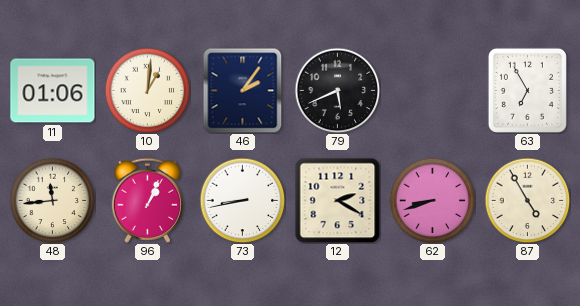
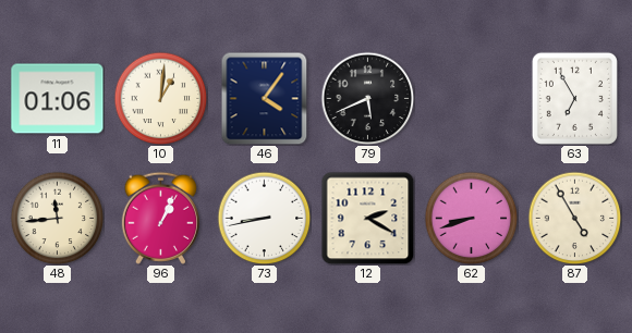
46: 2:06 -> 4:06 (265, 98)
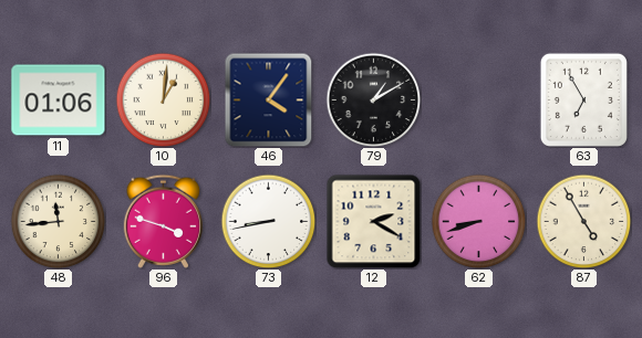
79: 5:41 -> 1:10 (373, 99)
96: 1:04 -> 3:48 (163, 221)
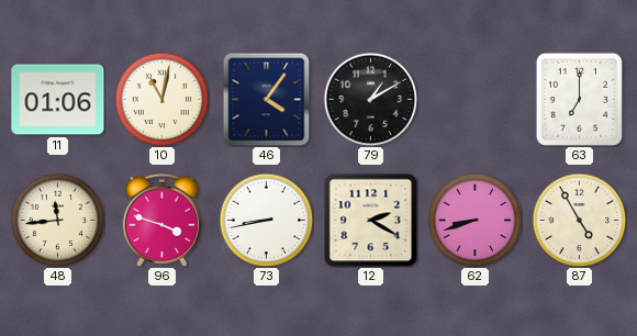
10: 1:01 -> 11:02 (161, 99)
63: 6:55 -> 7:00 (579, 99)
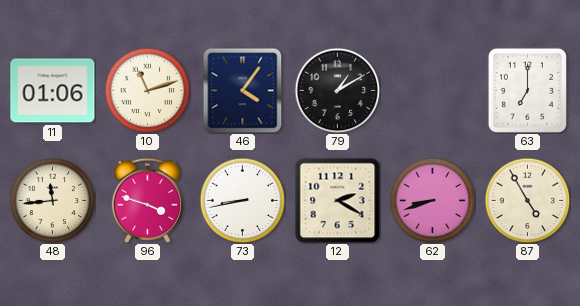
10: 11:02 -> 11:12 (147, 90)
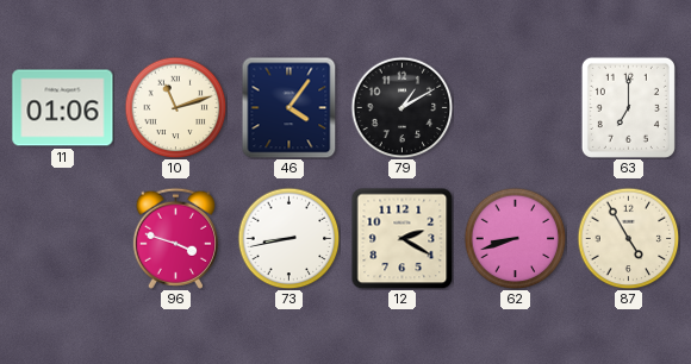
48: 11:44 -> none (52, 200)
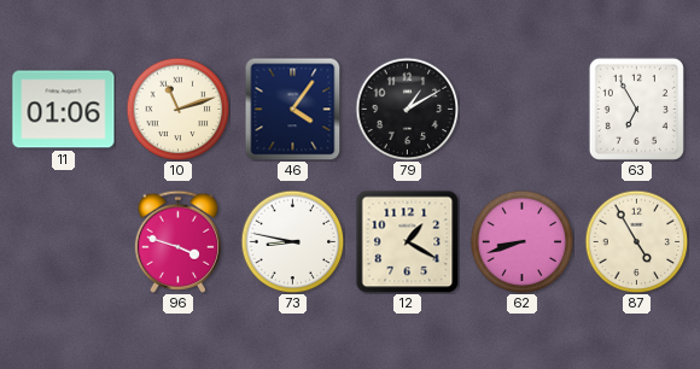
63: 7:00 -> 6:55 (636, 109)
73: 8:43 -> 8:47 (292, 241)
12: 2:20 -> 1:20 (407, 241)
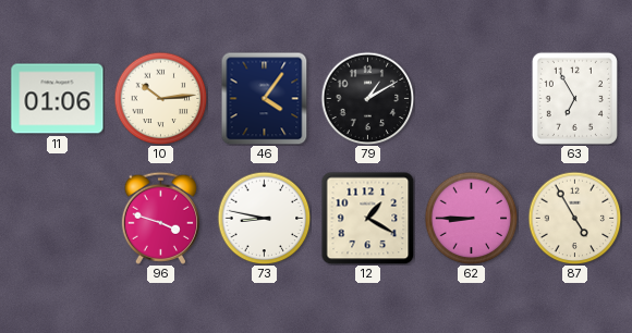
10: 11:12 -> 10:14 (160, 98)
62: 8:42 -> 8:45 (471, 218)
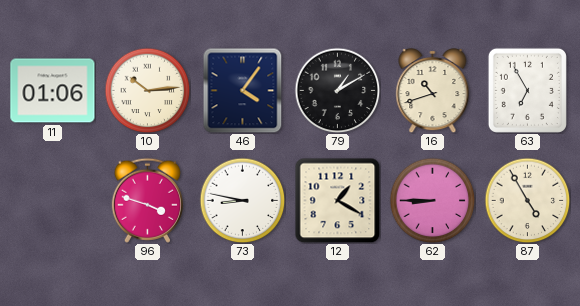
16: none -> 10:42 (433, 90)
